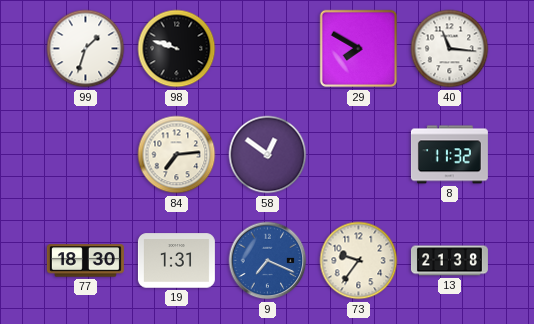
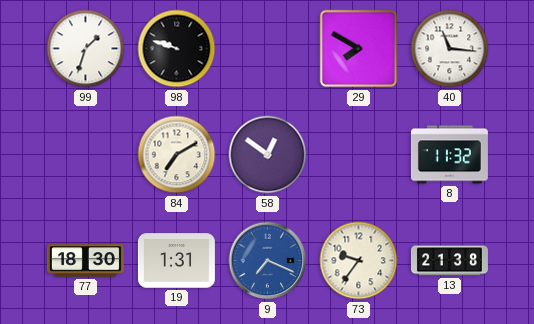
84: 7:14 -> 7:10 (177, 155)
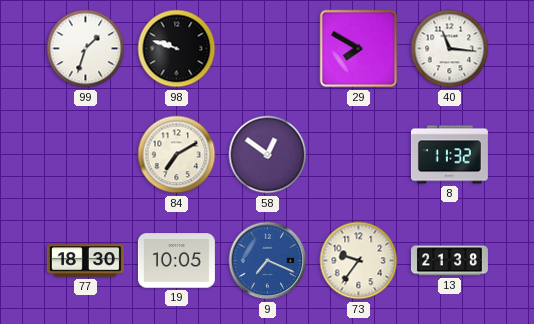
19: 1:31 -> 10:05 (176, 261)
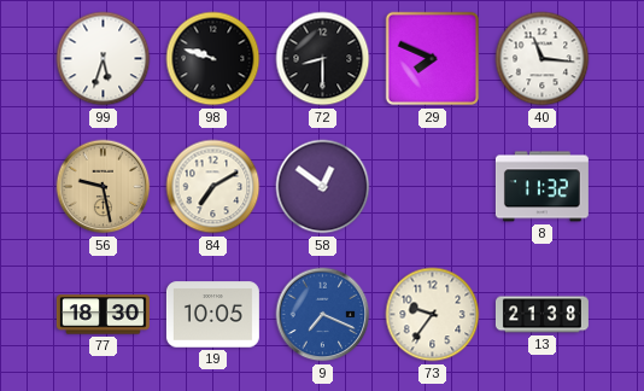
99: 1:33 -> 5:33 (104, 59)
72: none -> 8:30 (323, 59)
29: 7:50 -> 7:49 (433, 59)
56: none -> 9:28 (104, 187)
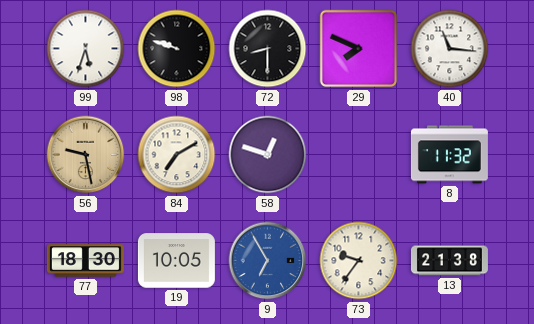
58: 12:51 -> 12:48 (268, 155)
9: 7:19 -> 6:55 (268, 261)
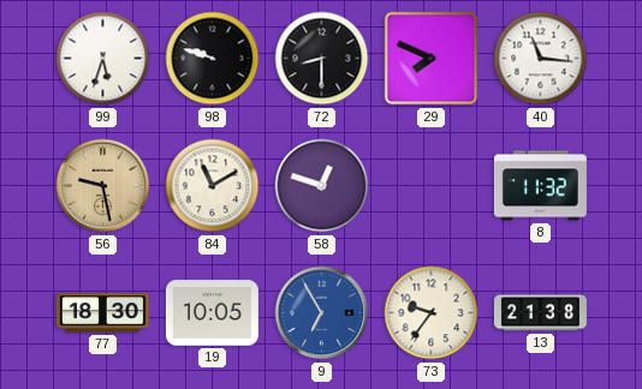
84: 7:10 -> 11:10 (213, 186)
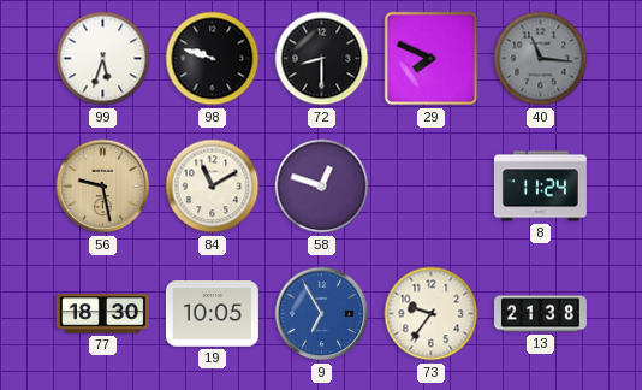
40 dial: white -> grey (541, 59)
8: 11:32 -> 11:24 (540, 187)
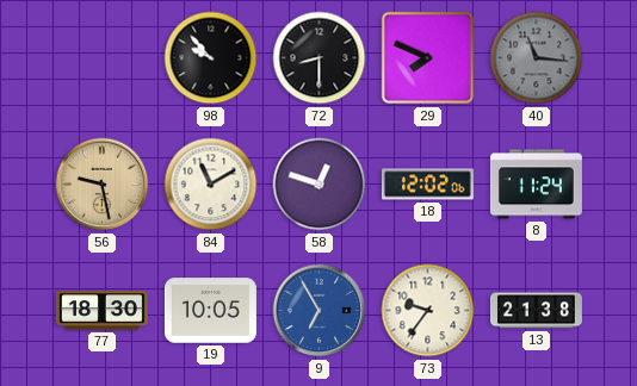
99: 5:33 -> none (103, 59)
98: 9:48 -> 9:53 (211, 58)
18: none -> 12:02 (427, 185)
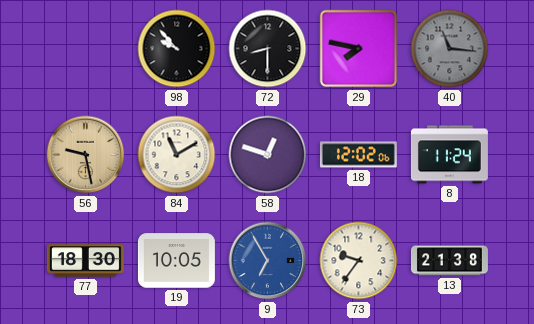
29: 7:49 -> 7:47 (359, 49)
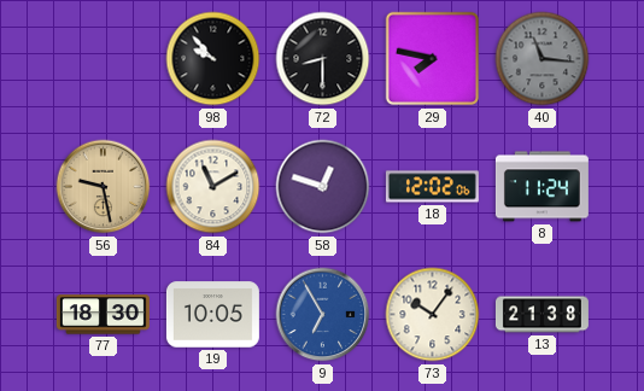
73: 9:36 -> 10:06 (433, 315)
